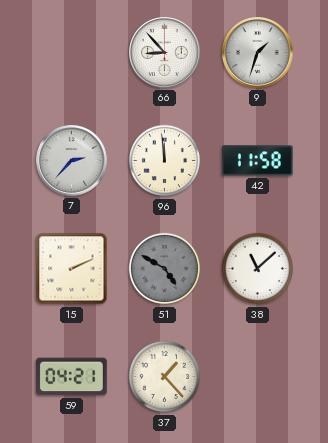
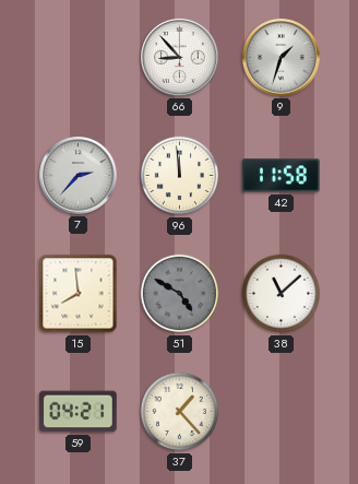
15: 2:11 -> 7:59 (79, 294)
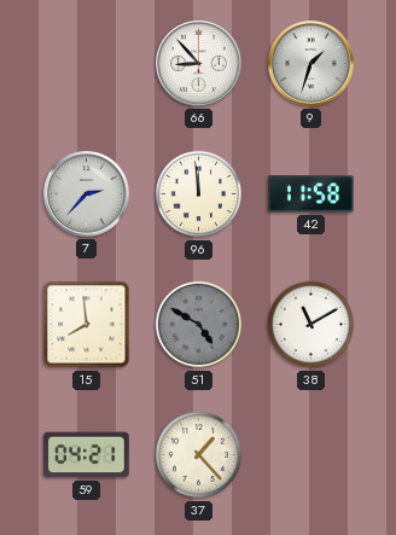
38: 11:08 -> 11:10 (311, 325)
